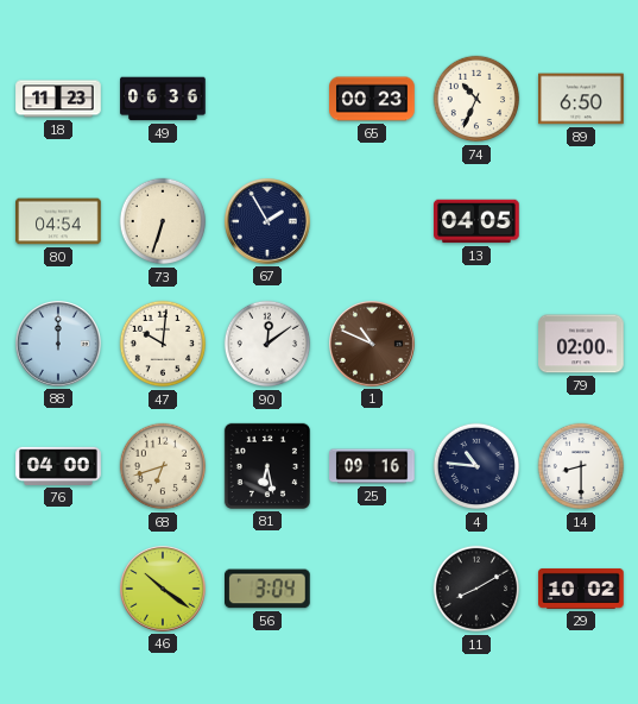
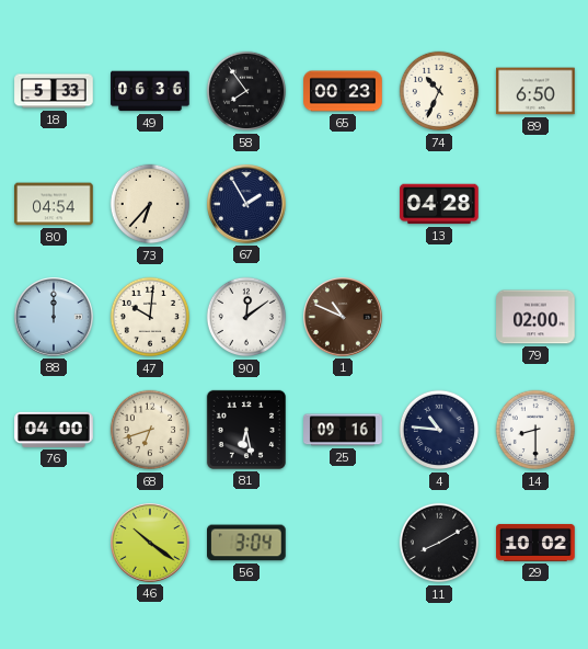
18: 11:23 -> 5:33 (54, 91)
58: none -> 7:54 (246, 91)
73: 6:33 -> 6:37 (150, 204)
13: 04:05 -> 04:28 (439, 204)
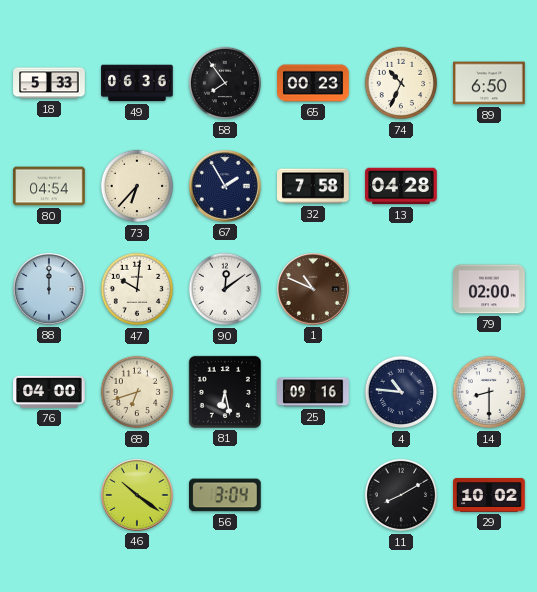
32: none -> 7:58 (313, 186)
